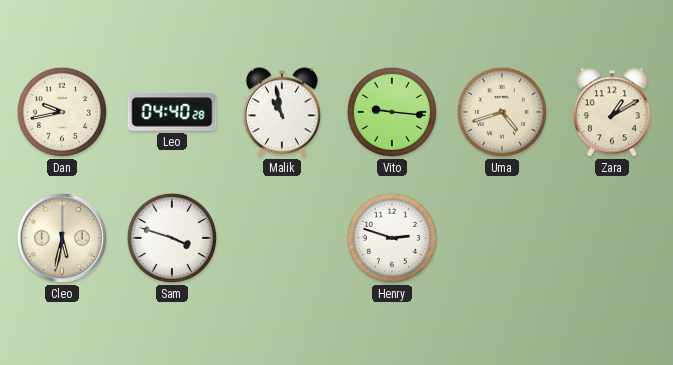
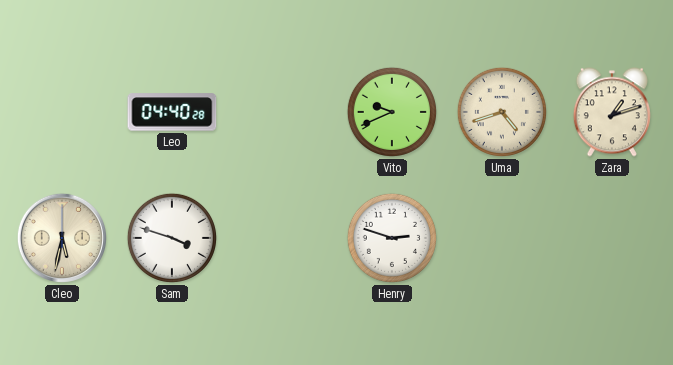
Dan: 9:43 -> none (62, 112)
Malik: 10:58 -> none (282, 112)
Vito: 9:16 -> 9:41 (392, 112)
Zara: 1:10 -> 1:12 (612, 112)
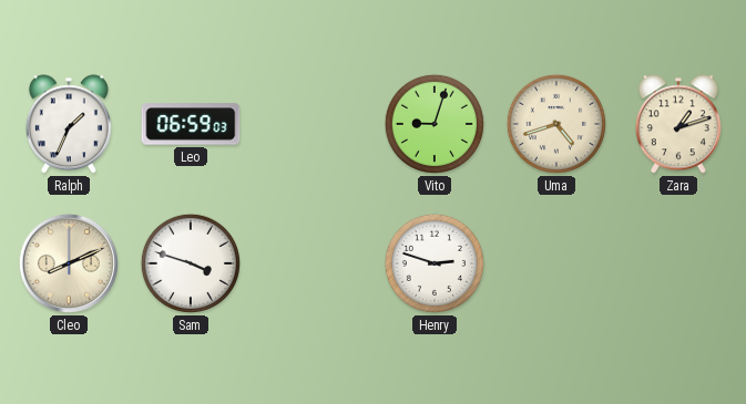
Ralph: none -> 1:34 (69, 124)
Leo: 04:40 -> 06:59 (191, 124)
Vito: 9:41 -> 9:03 (435, 124)
Cleo: 5:32 -> 8:11 (69, 263)
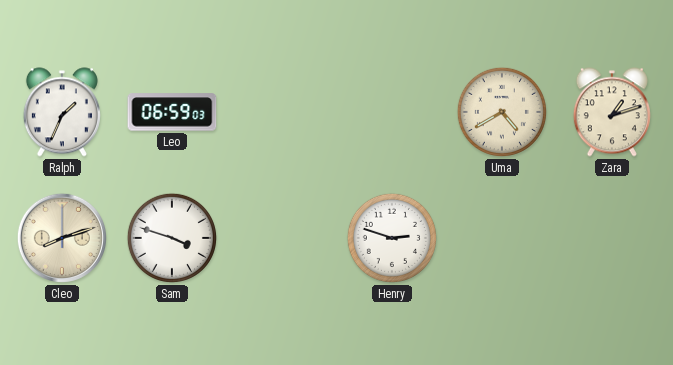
Vito: 9:03 -> none (435, 124)
Uma: 4:42 -> 4:40 (502, 112)
Cleo: 8:11 -> 8:12 (62, 238)
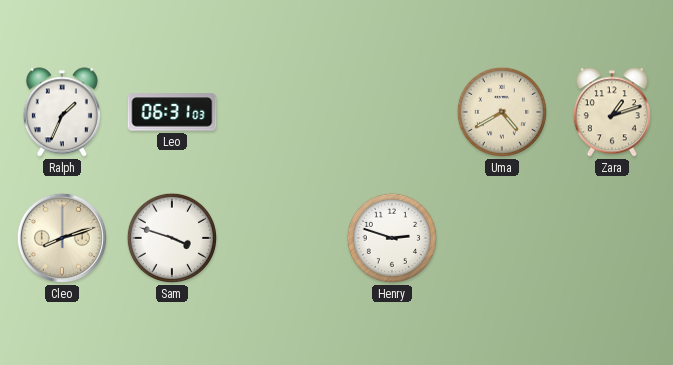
Leo: 06:59 -> 06:31 (172, 112)
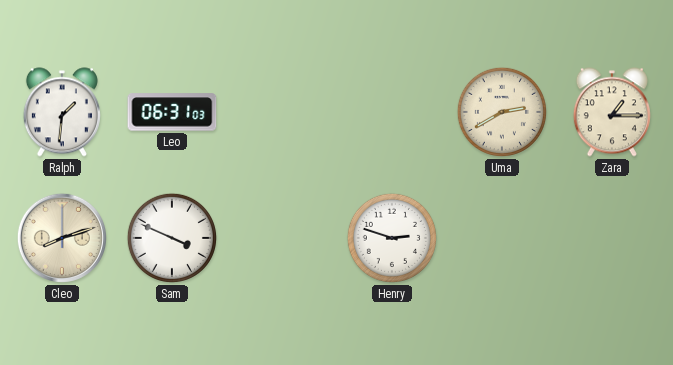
Ralph: 1:34 -> 1:31 (62, 112)
Uma: 4:40 -> 2:40 (502, 112)
Zara: 1:12 -> 1:15 (612, 112)
Sam: 3:48 -> 3:49 (172, 238)
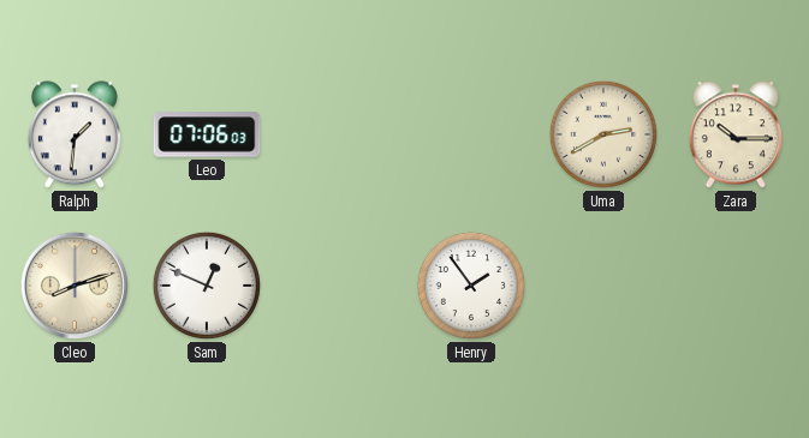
Leo: 06:31 -> 07:06 (207, 134)
Zara: 1:15 -> 10:15 (736, 134)
Sam: 3:49 -> 12:49 (207, 286)
Henry: 2:48 -> 1:54 (471, 286)
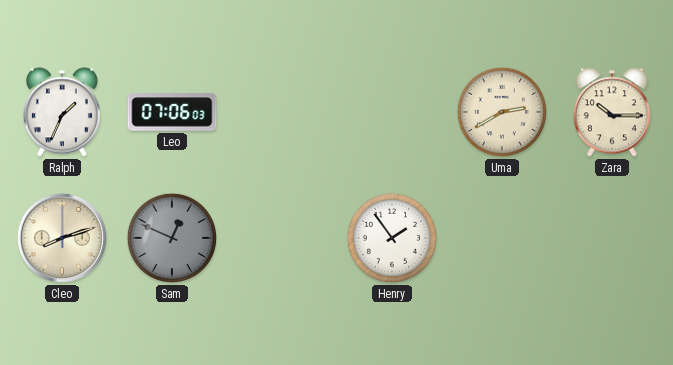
Ralph: 1:31 -> 1:34 (62, 112)
Sam dial: white -> grey (172, 238)
